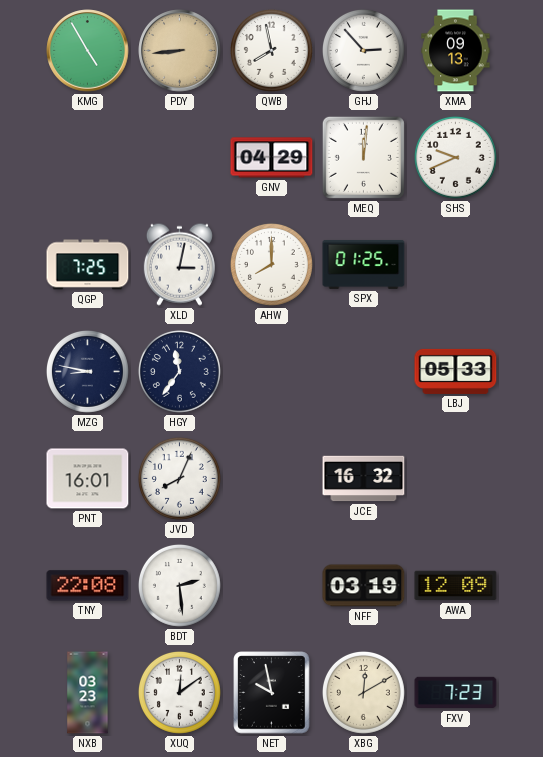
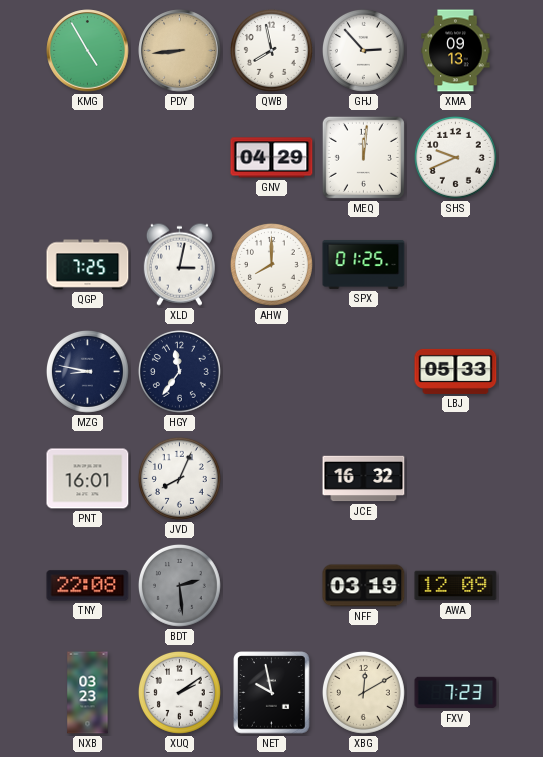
BDT dial: white -> grey (179, 585)
XUQ: 12:09 -> 2:09 (179, 692)
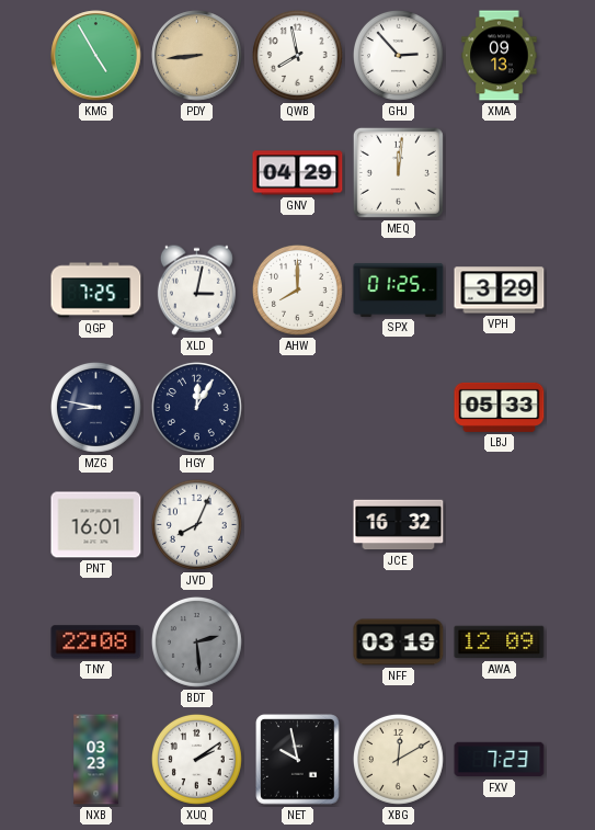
SHS: 9:41 -> none (455, 157)
VPH: none -> 3:29 (500, 291)
HGY: 11:36 -> 12:05 (196, 407)
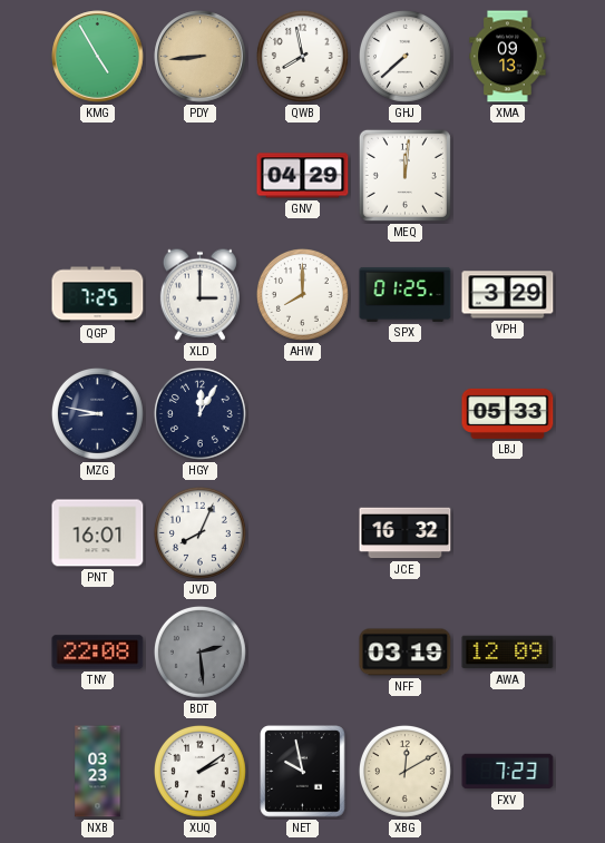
GHJ: 2:53 -> 7:38 (404, 56)
XLD: 3:02 -> 3:00 (199, 294)
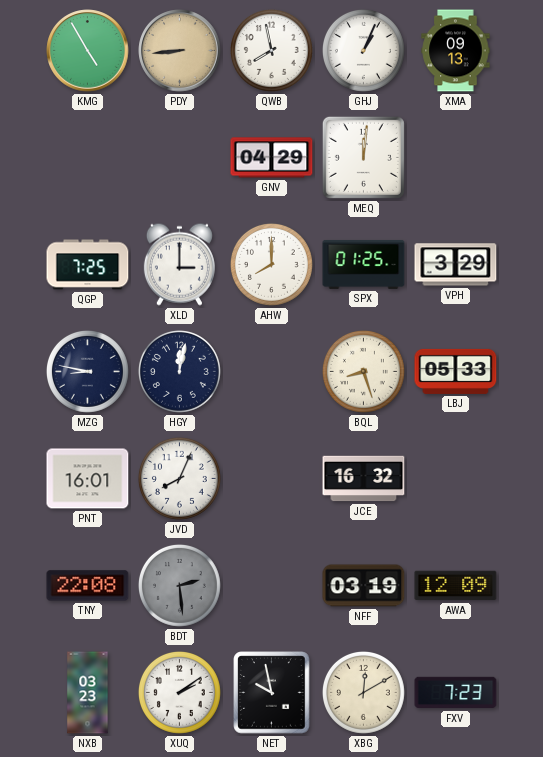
GHJ: 7:38 -> 1:04 (363, 50)
HGY: 12:05 -> 12:02 (179, 371)
BQL: none -> 8:27 (363, 371)
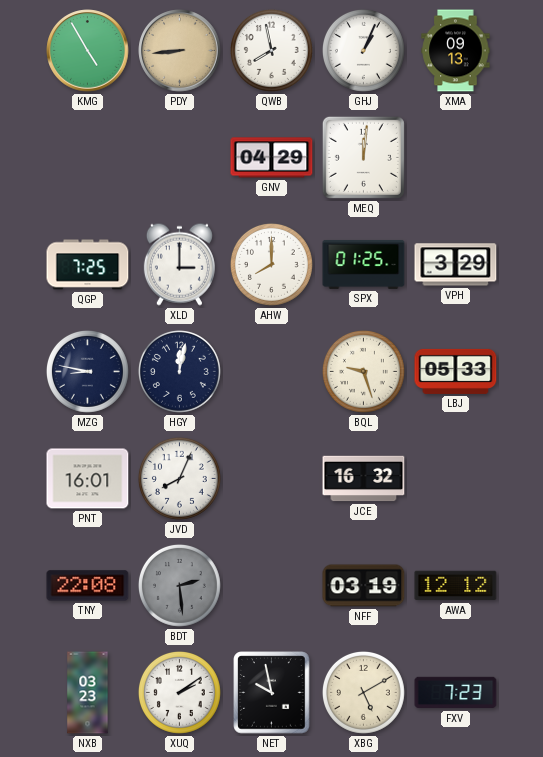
BQL: 8:27 -> 9:27 (363, 371)
AWA: 12:09 -> 12:12 (456, 586)
XBG: 12:10 -> 5:10 (363, 692)
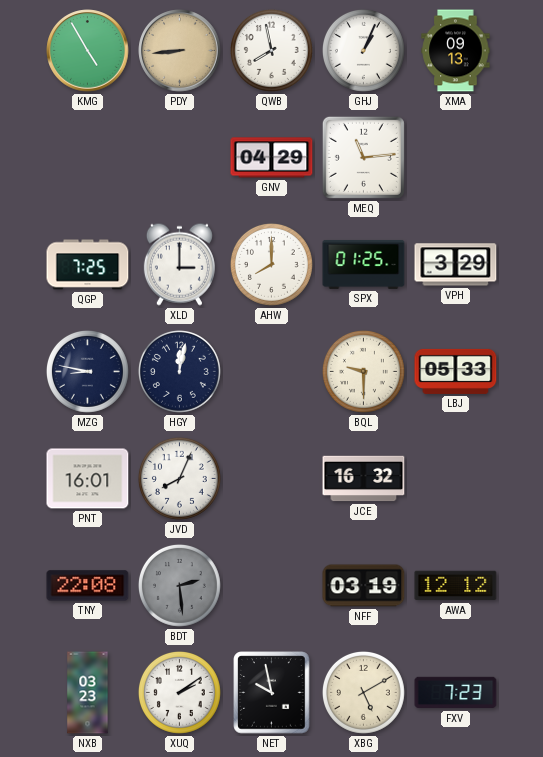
MEQ: 12:01 -> 11:14 (363, 157)
BQL: 9:27 -> 9:30 (363, 371)
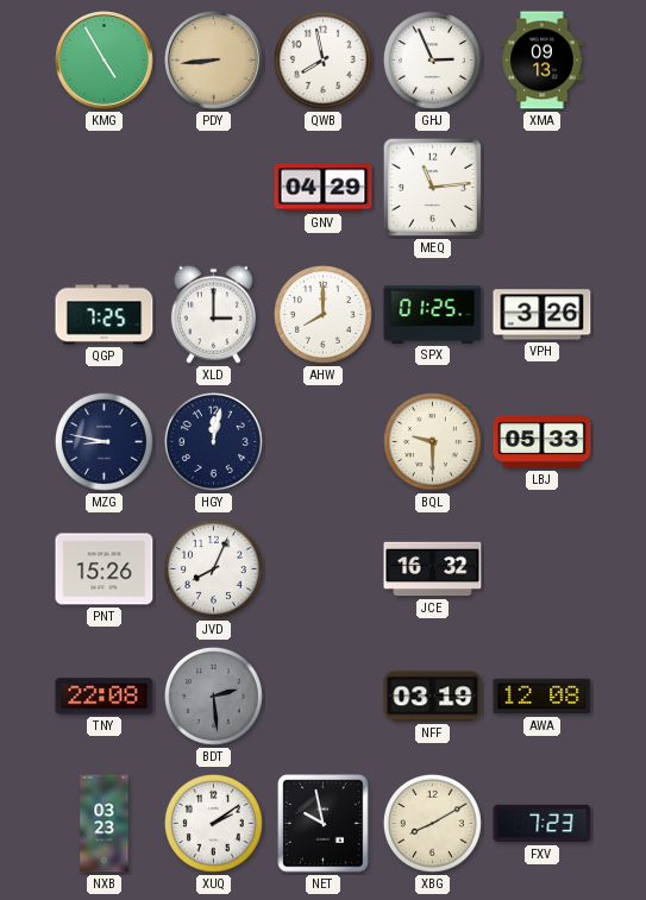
GHJ: 1:04 -> 2:56 (432, 59)
VPH: 3:29 -> 3:26 (542, 315)
PNT: 16:01 -> 15:26 (105, 569)
AWA: 12:12 -> 12:08 (542, 697)
XBG: 5:10 -> 8:10 (432, 823)
